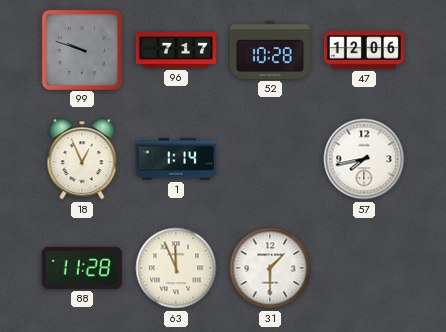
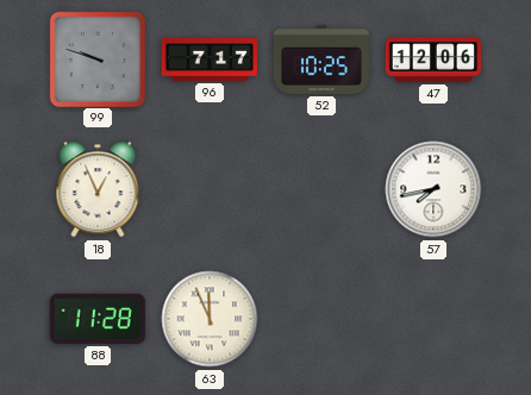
52: 10:28 -> 10:25 (321, 59)
1: 1:14 -> none (176, 159)
31: 1:30 -> none (270, 268)
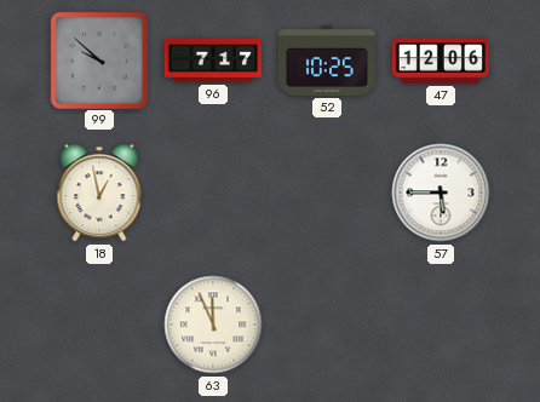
99: 9:48 -> 9:52 (98, 59)
18: 12:56 -> 12:58 (99, 193)
57: 7:43 -> 5:45 (441, 193)
88: 11:28 -> none (98, 319)
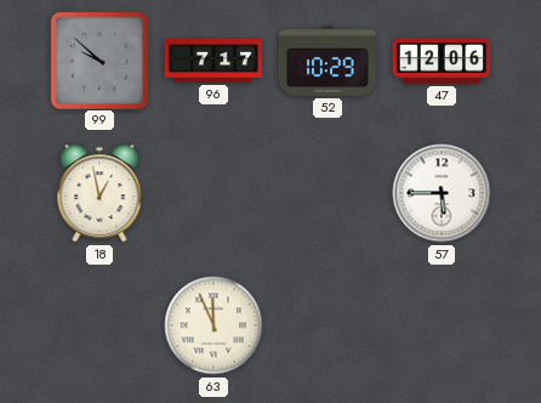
52: 10:25 -> 10:29 (328, 61)
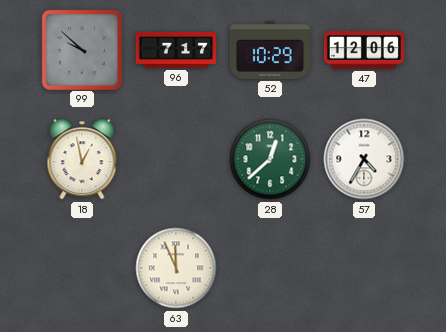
28: none -> 12:38 (270, 159)
57: 5:45 -> 4:35 (364, 159)
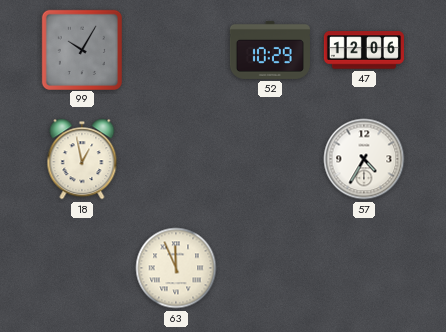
99: 9:52 -> 10:05 (81, 49)
96: 7:17 -> none (176, 50)
28: 12:38 -> none (270, 159)
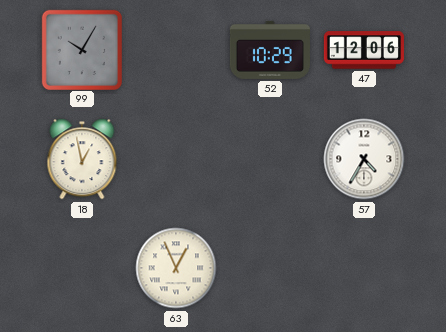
63: 11:56 -> 12:56 (176, 268)
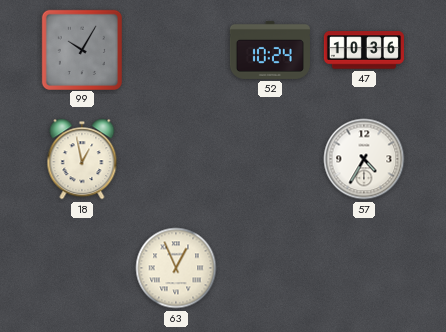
52: 10:29 -> 10:24 (270, 50)
47: 12:06 -> 10:36 (364, 50)
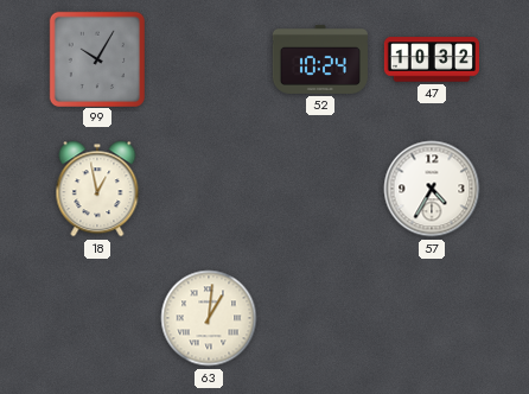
47: 10:36 -> 10:32 (432, 59)
63: 12:56 -> 1:01 (209, 318)
